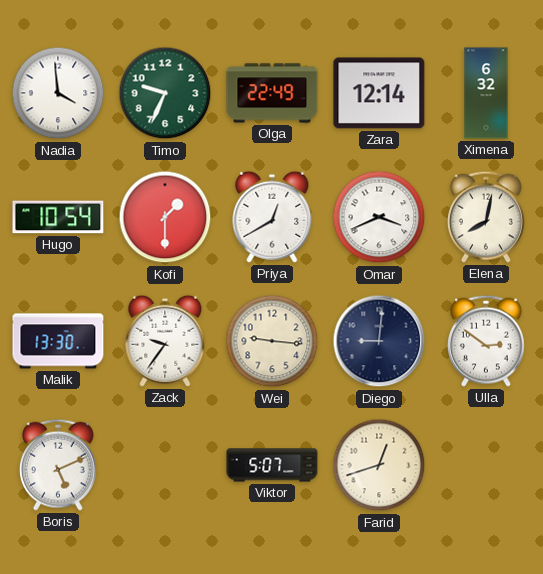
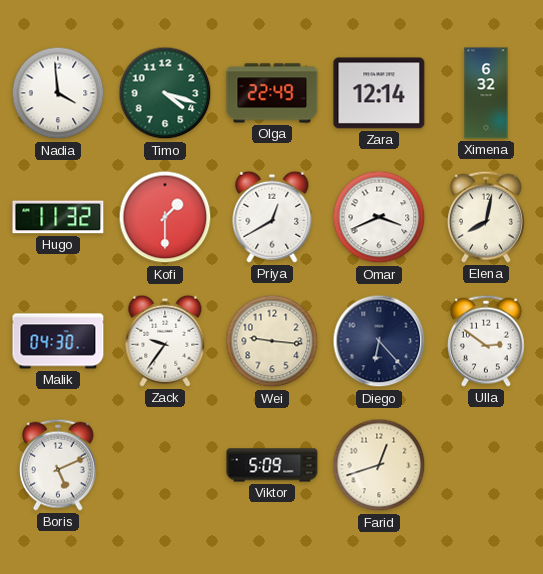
Timo: 9:34 -> 4:18 (165, 93)
Hugo: 10:54 -> 11:32 (58, 217)
Malik: 13:30 -> 04:30 (58, 341)
Diego: 9:01 -> 6:23 (379, 341)
Viktor: 5:07 -> 5:09 (272, 465)
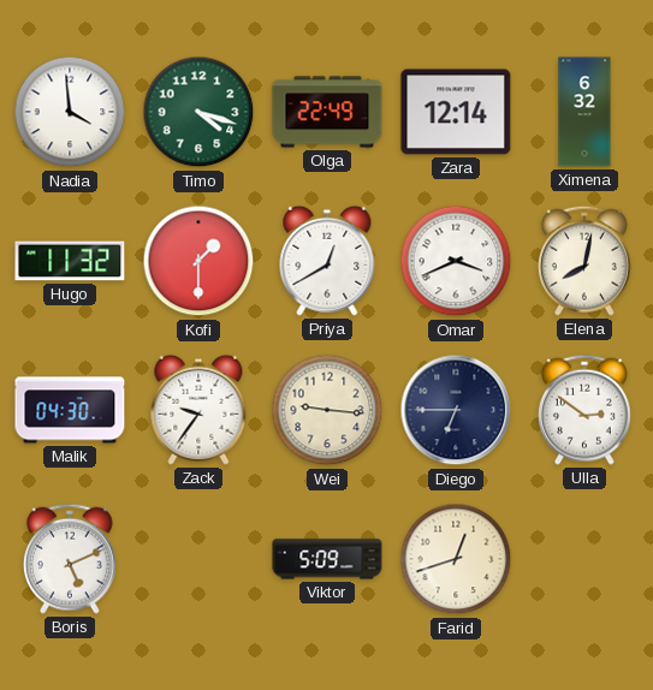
Diego: 6:23 -> 6:45 (456, 410)
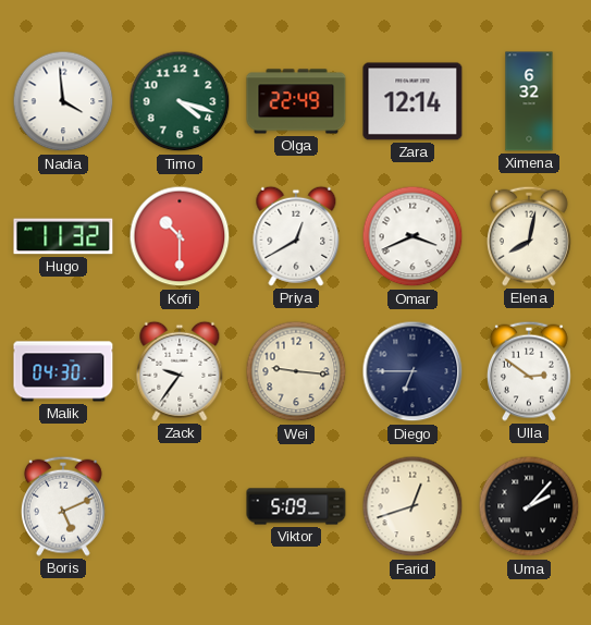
Kofi: 1:30 -> 10:30 (180, 236)
Uma: none -> 2:07 (529, 506)
